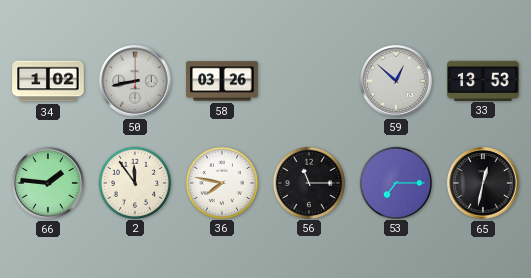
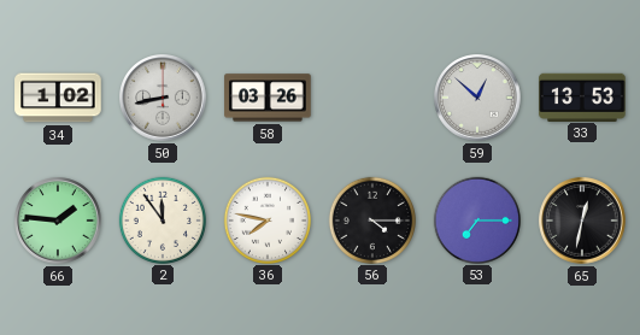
56: 11:15 -> 4:15 (371, 219)
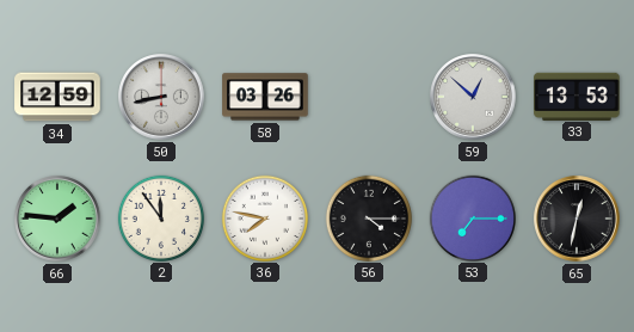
34: 1:02 -> 12:59 (57, 97)
